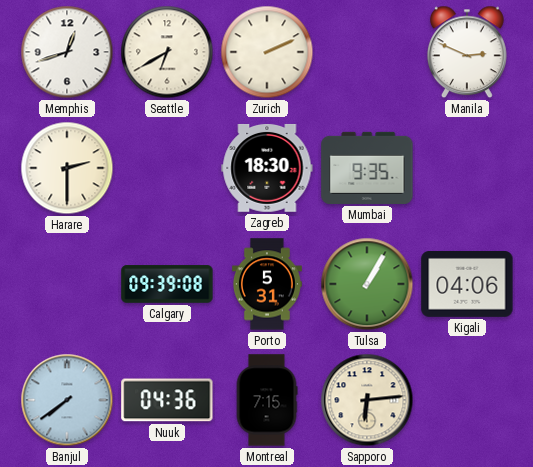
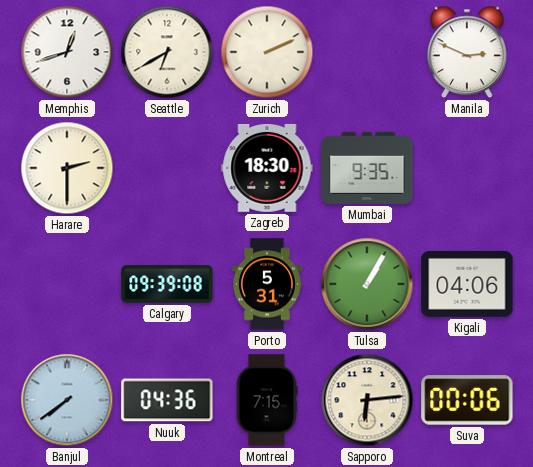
Suva: none -> 00:06 (467, 400)
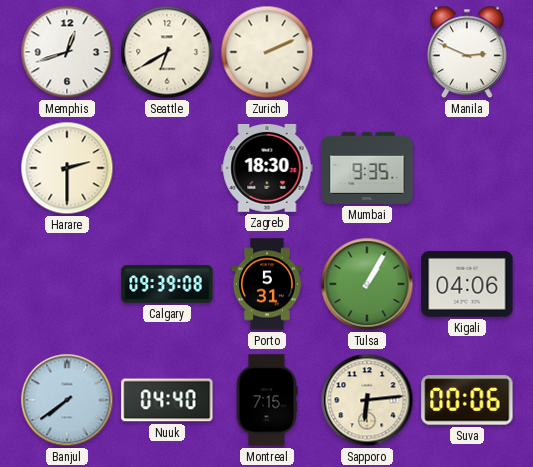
Nuuk: 04:36 -> 04:40 (167, 400)
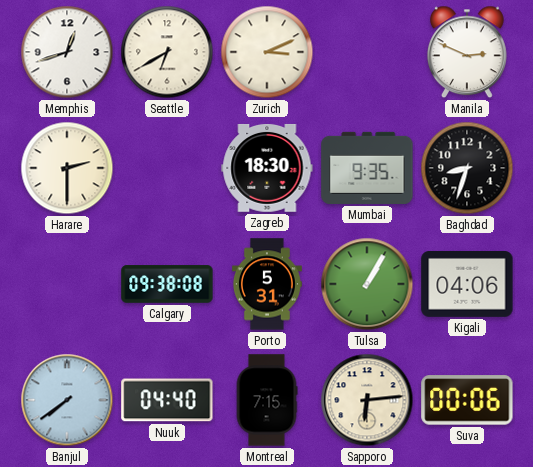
Zurich: 2:11 -> 3:11 (267, 52)
Baghdad: none -> 8:33 (467, 168)
Calgary: 09:39 -> 09:38 (167, 284)
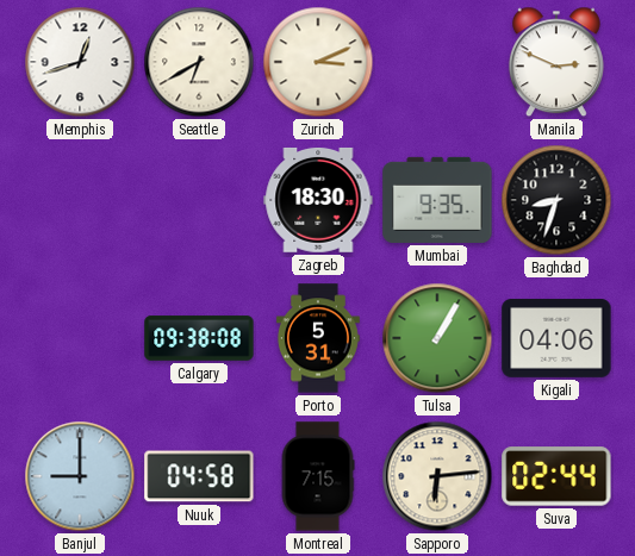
Harare: 2:30 -> none (67, 168)
Banjul: 7:39 -> 9:00 (80, 476)
Nuuk: 04:40 -> 04:58 (199, 476)
Suva: 00:06 -> 02:44 (556, 476)
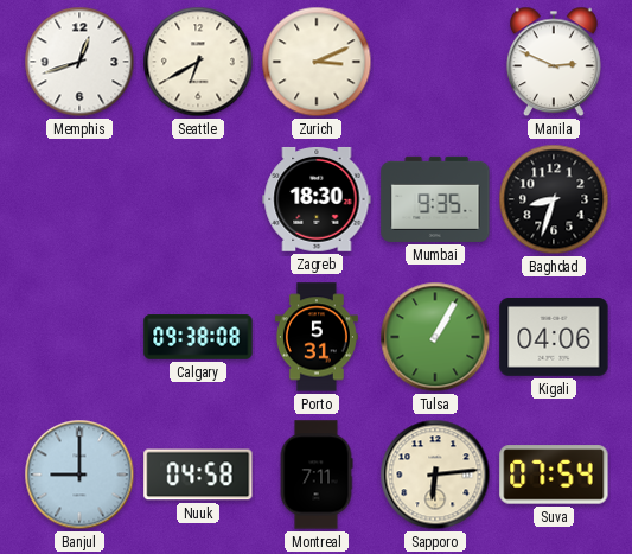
Montreal: 7:15 -> 7:11 (317, 475)
Suva: 02:44 -> 07:54 (554, 475)
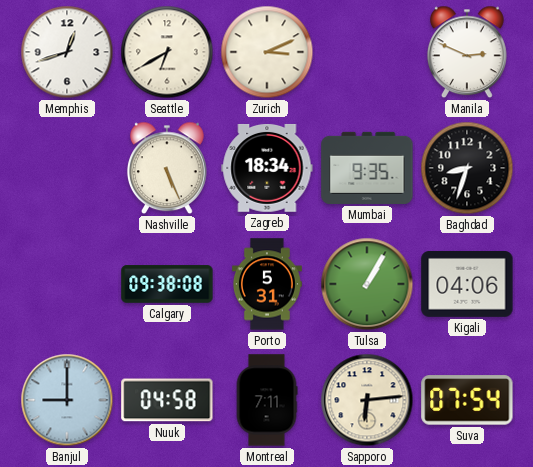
Nashville: none -> 5:26 (167, 168)
Zagreb: 18:30 -> 18:34 (267, 168)
